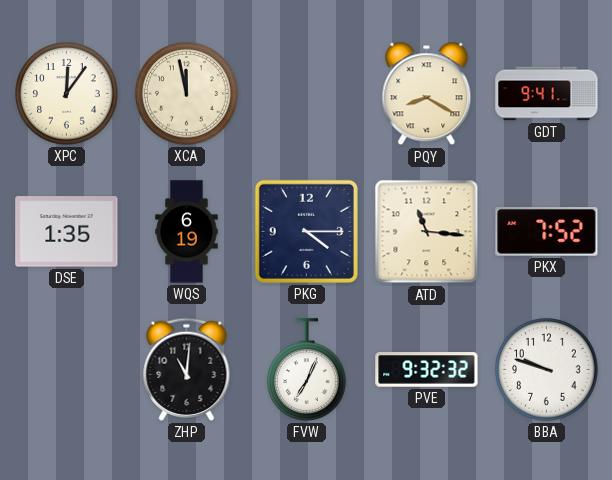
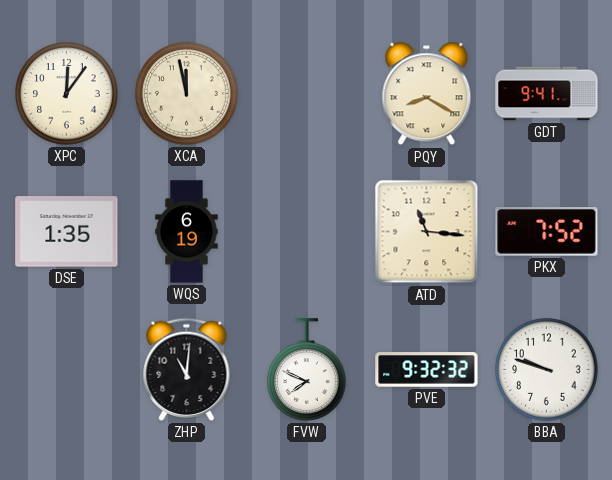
PKG: 4:15 -> none (306, 231)
FVW: 7:04 -> 7:49 (307, 370)
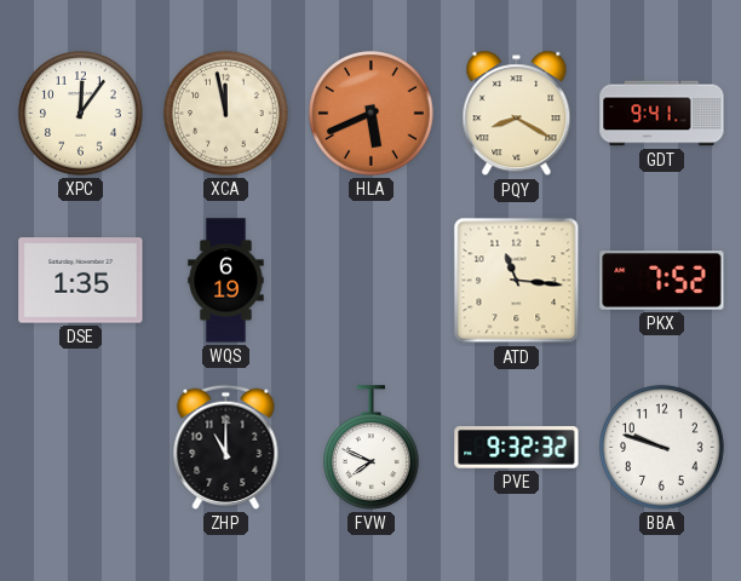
HLA: none -> 5:41 (372, 114)
ZHP: 11:01 -> 11:00 (226, 447)
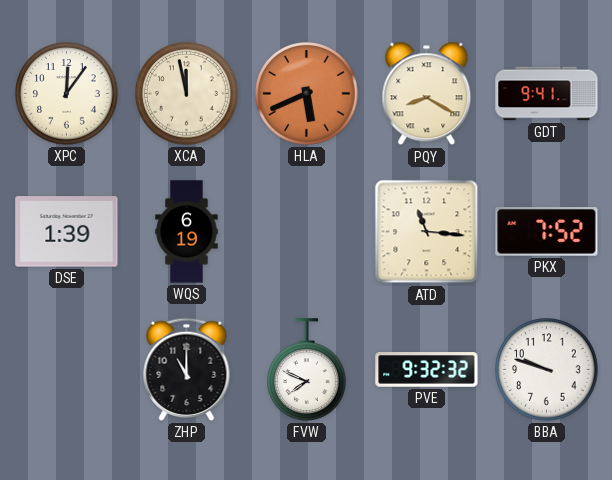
DSE: 1:35 -> 1:39 (67, 232)
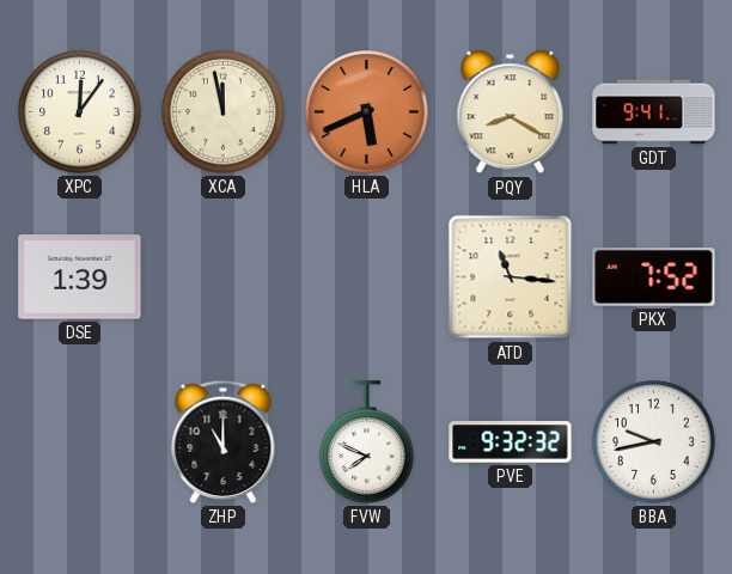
WQS: 6:19 -> none (187, 232)
BBA: 9:48 -> 9:43 (654, 442)
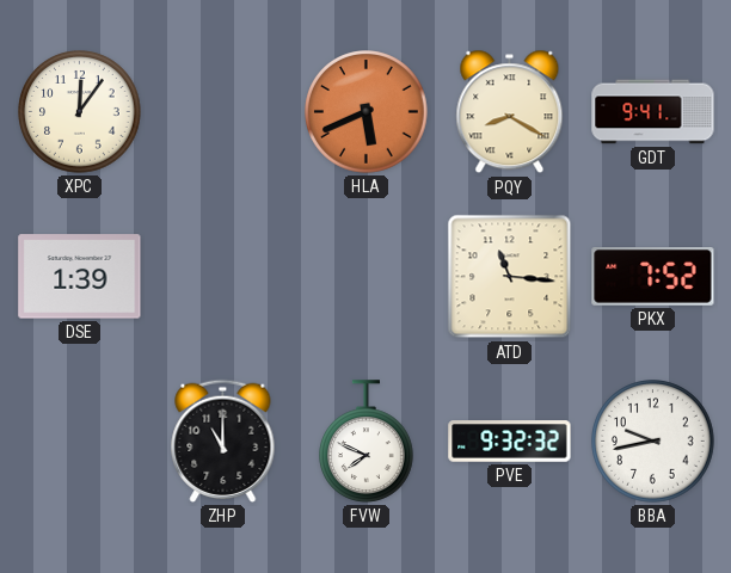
XCA: 11:58 -> none (224, 112)
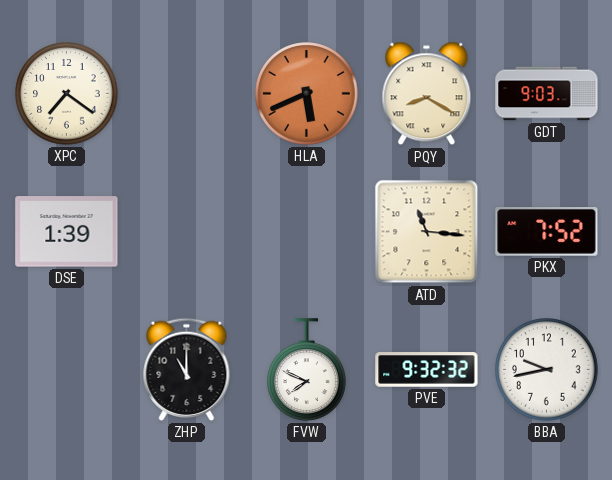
XPC: 12:06 -> 7:21 (67, 94)
GDT: 9:41 -> 9:03 (547, 94)
